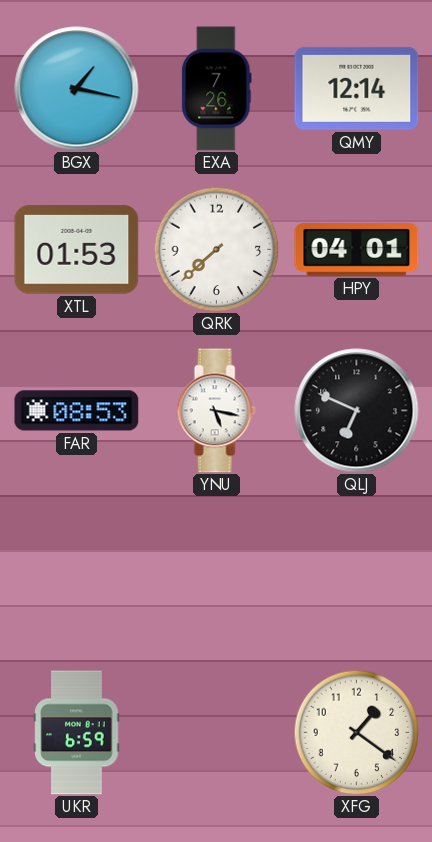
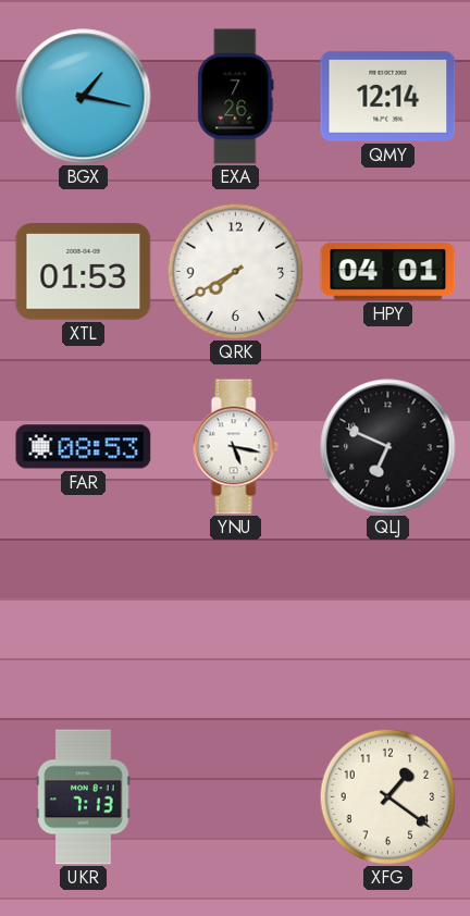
QRK: 7:38 -> 7:40 (235, 271)
UKR: 6:59 -> 7:13 (84, 797)
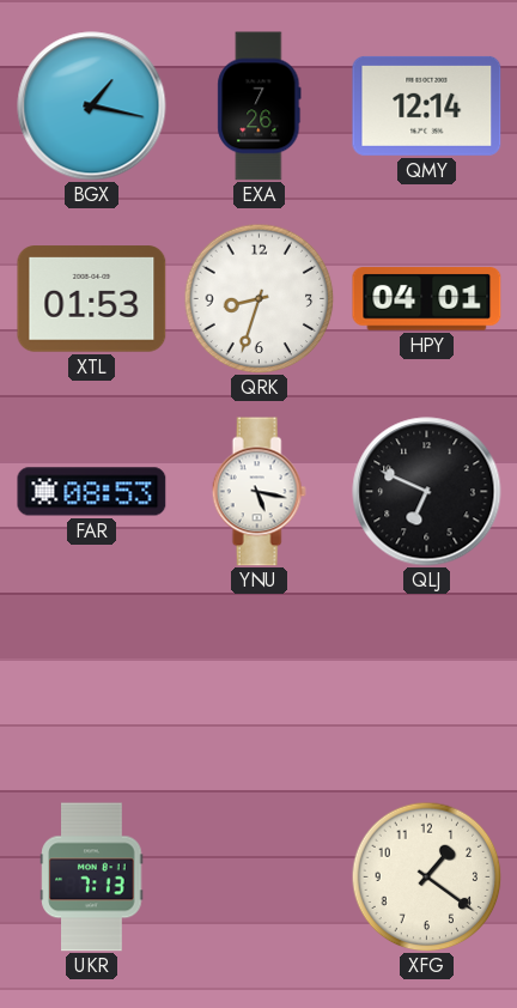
QRK: 7:40 -> 8:33 (258, 298)
